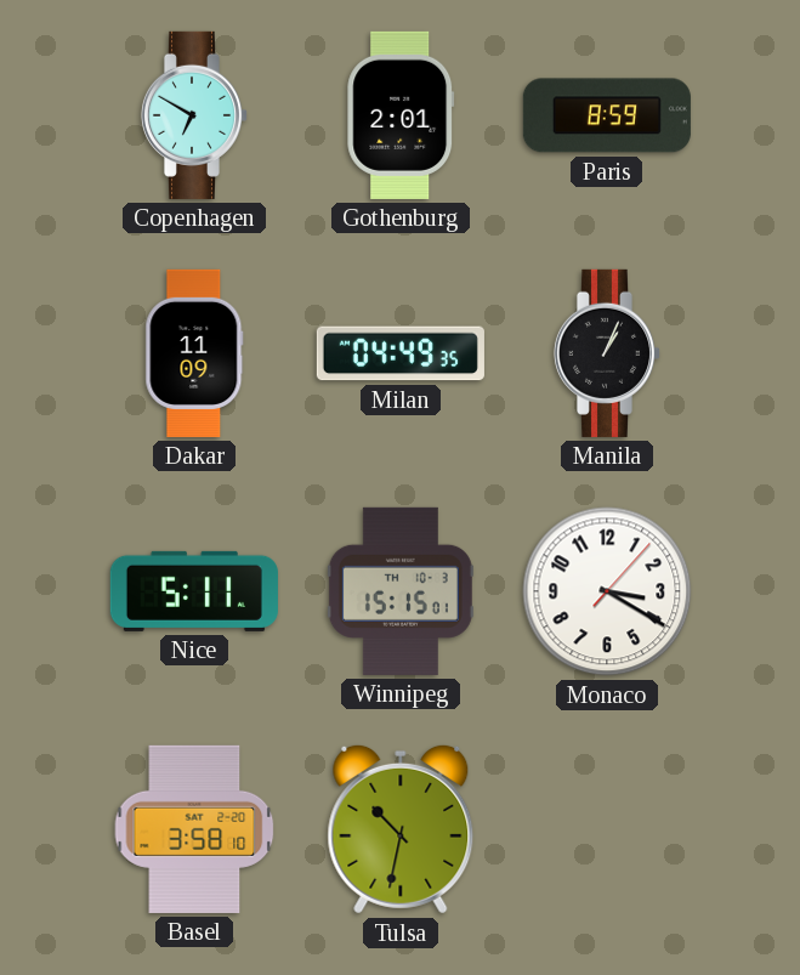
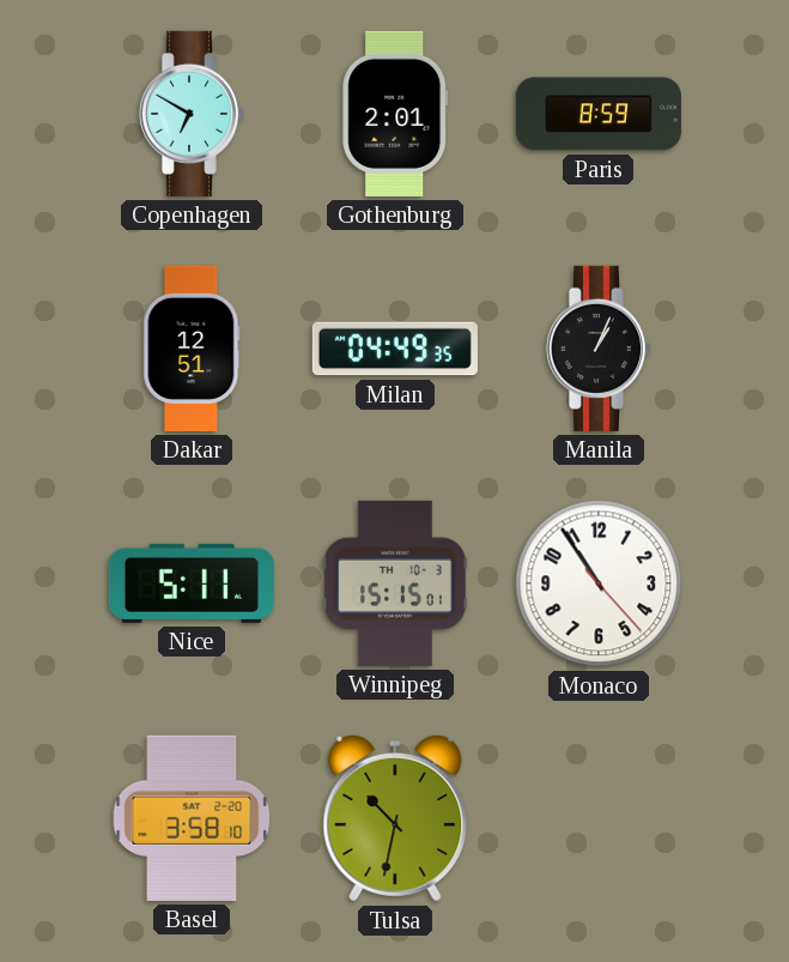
Dakar: 11:09 -> 12:51 (192, 349)
Monaco: 3:20 -> 10:54 (599, 583)
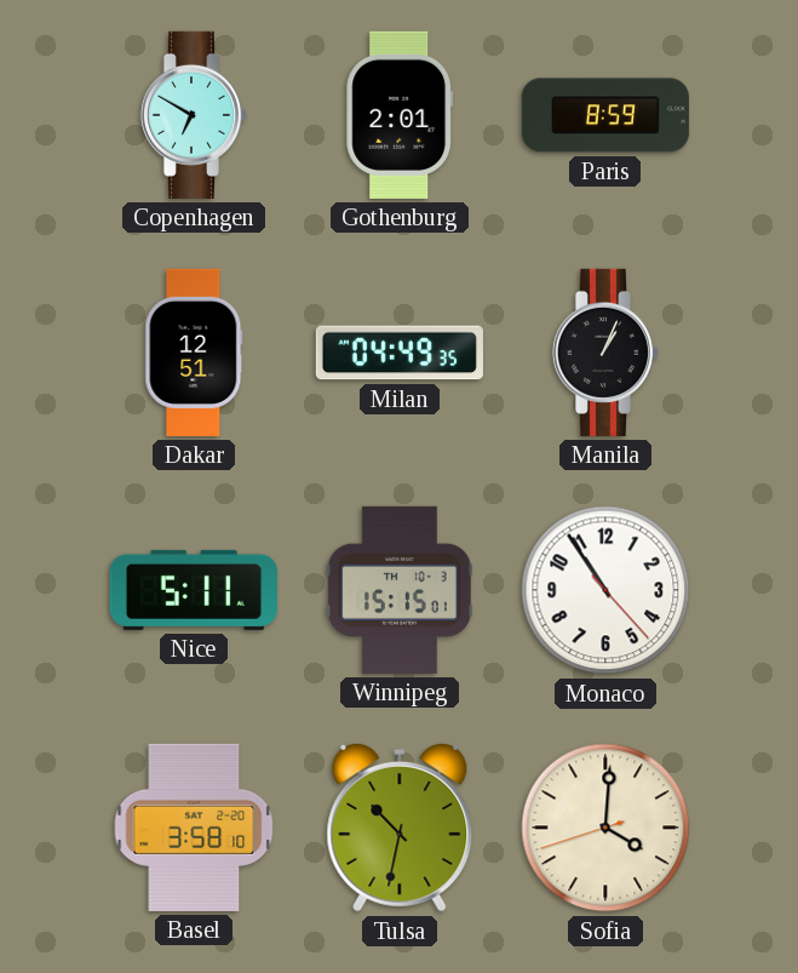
Sofia: none -> 4:00 (605, 828)
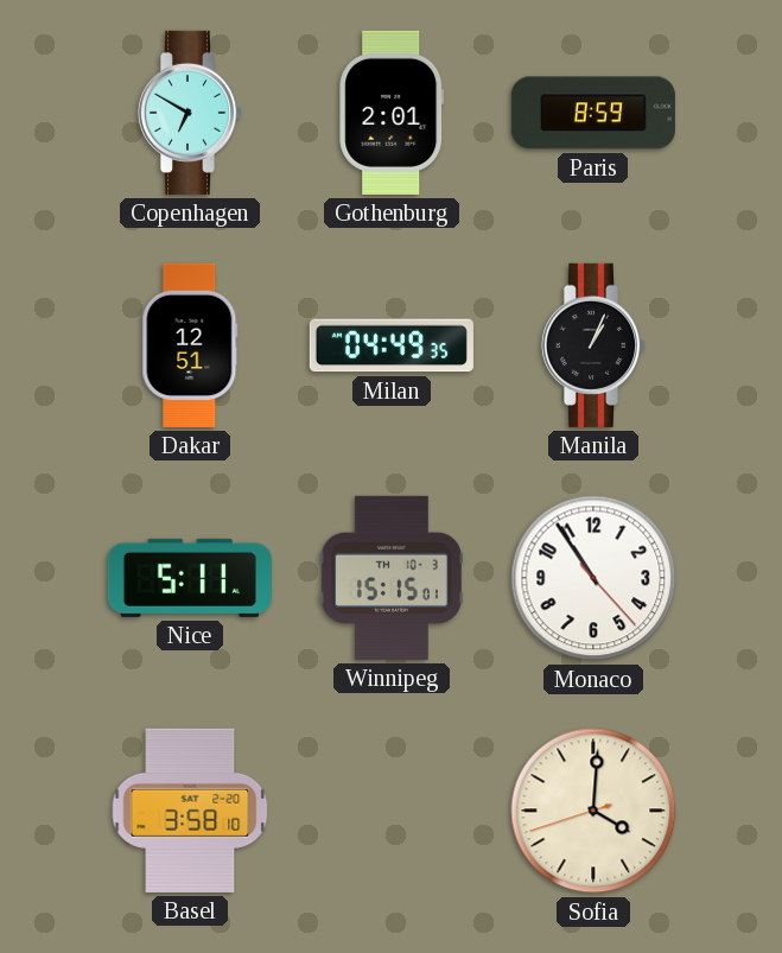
Tulsa: 10:32 -> none (400, 828)
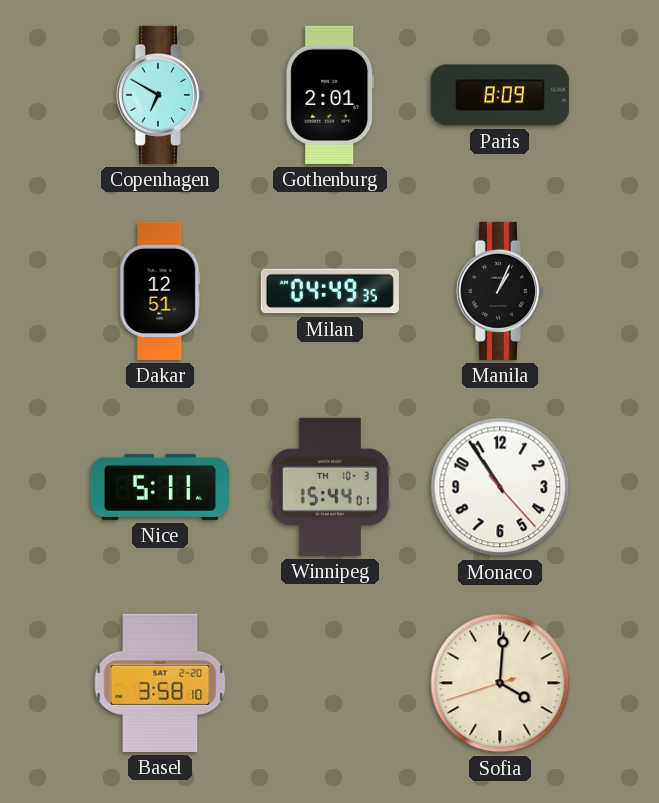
Paris: 8:59 -> 8:09 (500, 95)
Winnipeg: 15:15 -> 15:44 (330, 487)
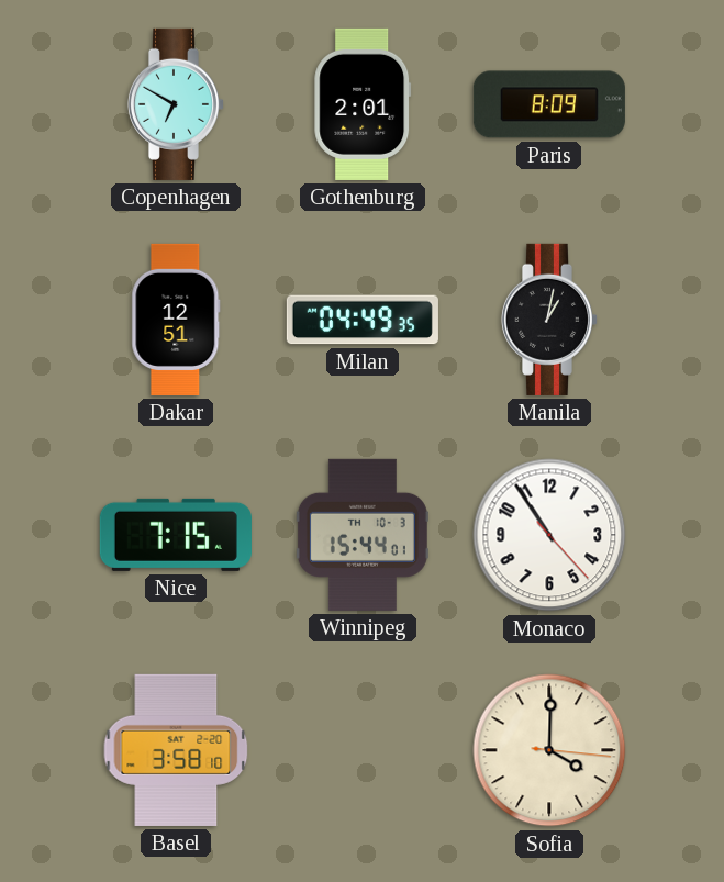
Manila: 1:04 -> 1:02 (549, 320)
Nice: 5:11 -> 7:15 (176, 535)
Sofia: 4:00:42 -> 4:00:16 (549, 750)
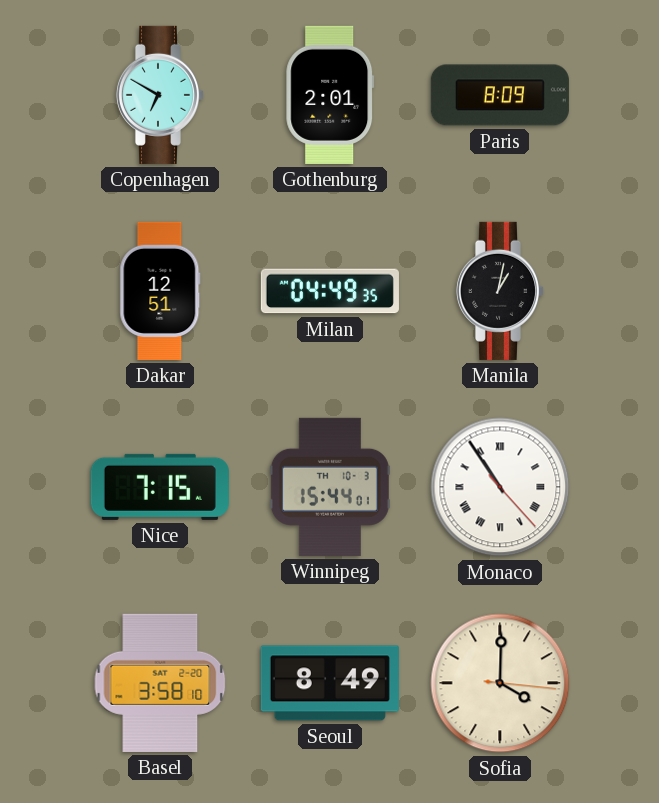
Monaco numerals: Arabic -> Roman (500, 487)
Seoul: none -> 8:49 (330, 683)
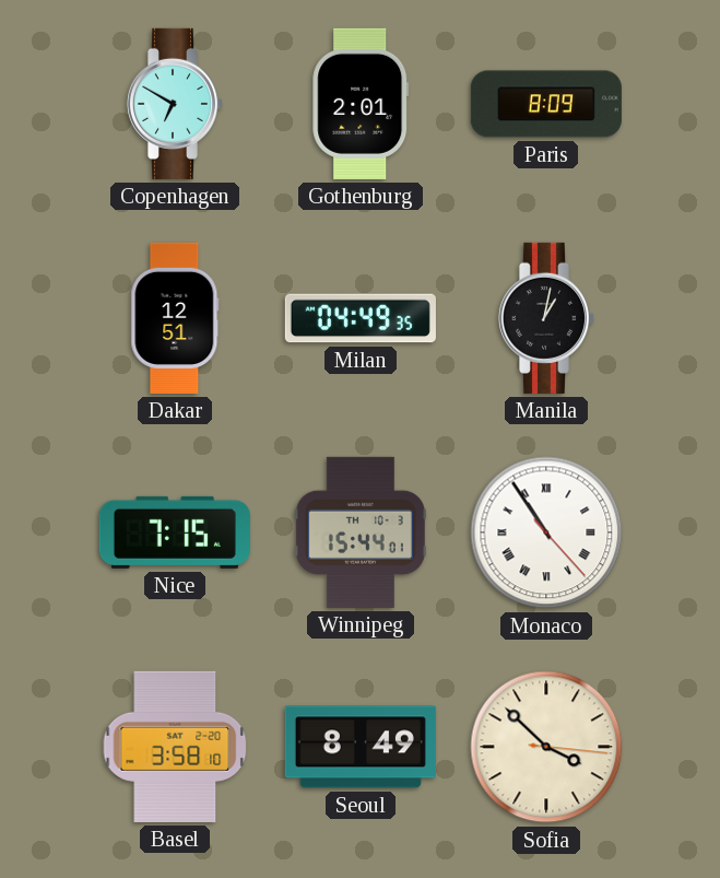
Sofia: 4:00 -> 3:52 (546, 747)
